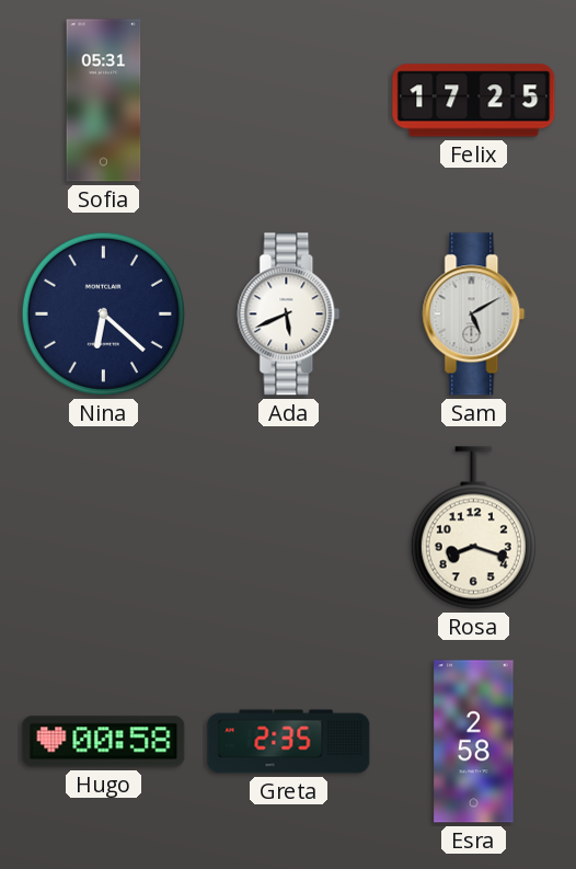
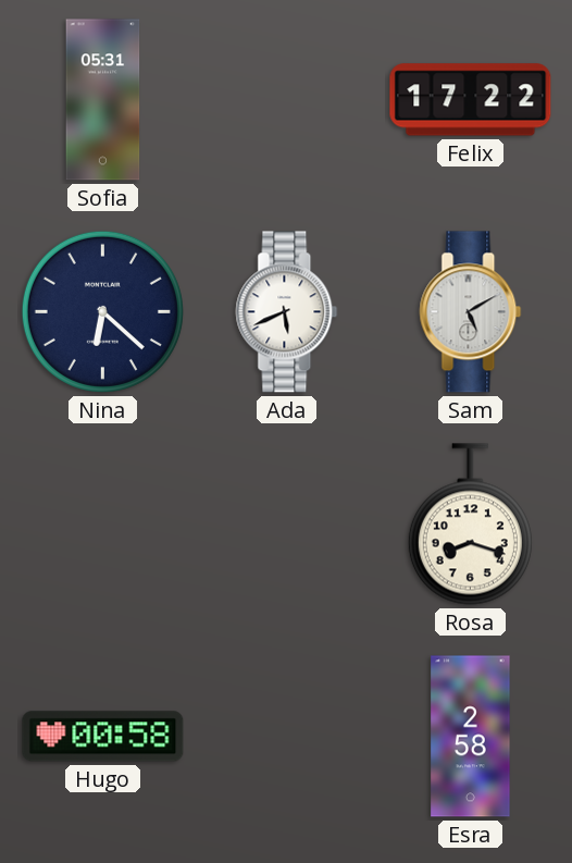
Felix: 17:25 -> 17:22 (471, 100)
Greta: 2:35 -> none (289, 742)
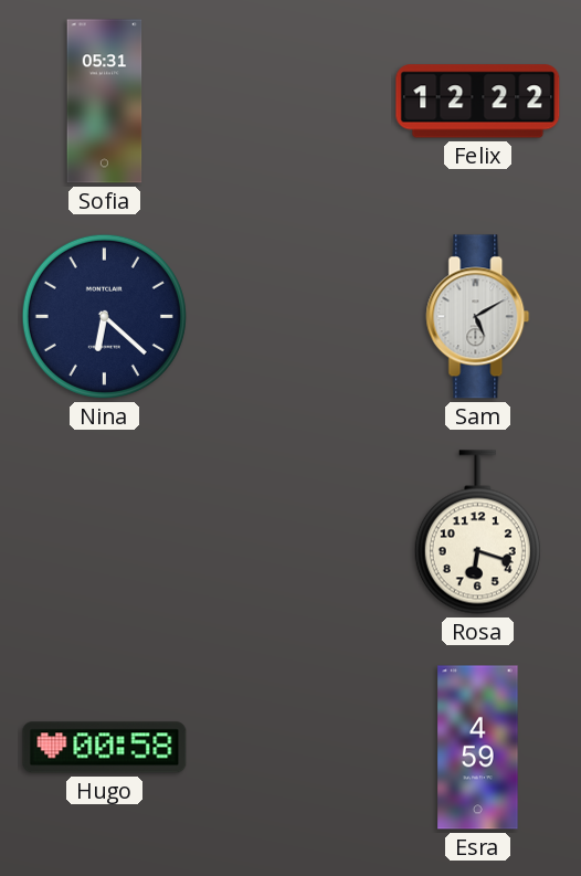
Felix: 17:22 -> 12:22 (478, 102)
Ada: 5:41 -> none (287, 312)
Rosa: 8:18 -> 6:18 (477, 532)
Esra: 2:58 -> 4:59 (478, 748)
